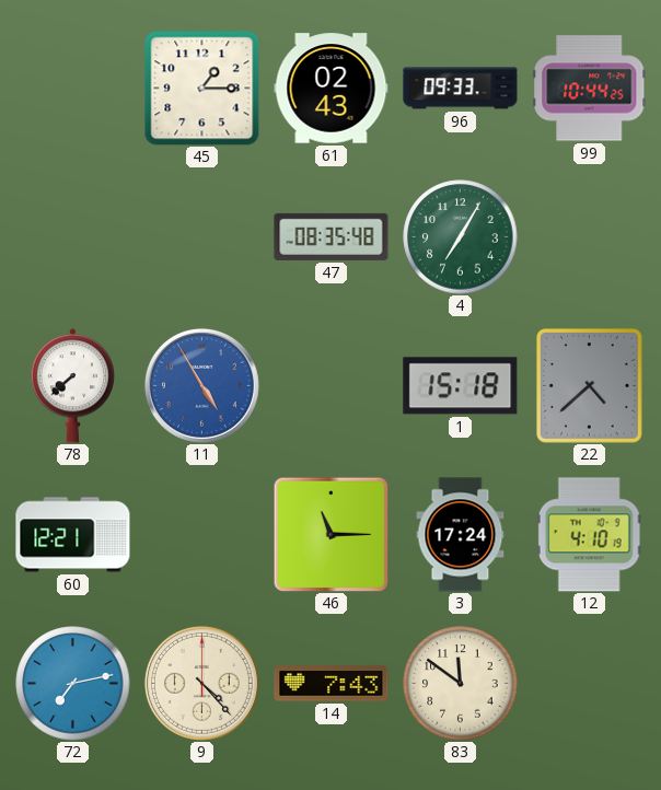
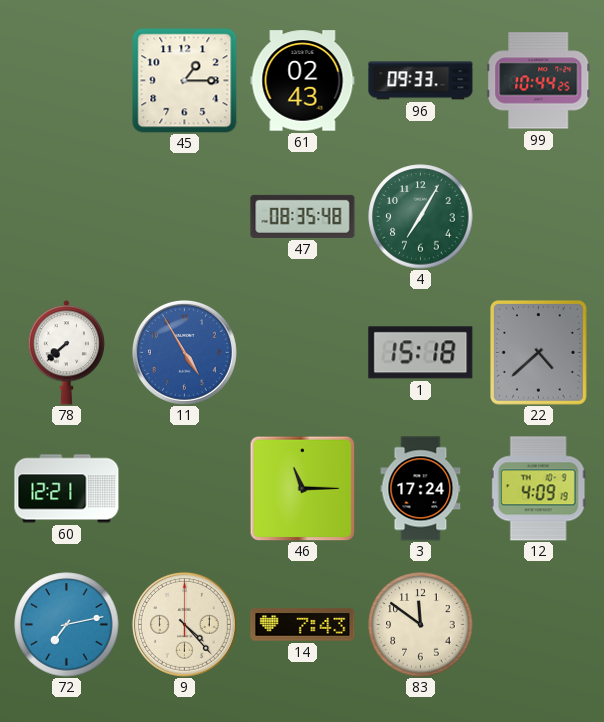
12: 4:10 -> 4:09 (538, 489)
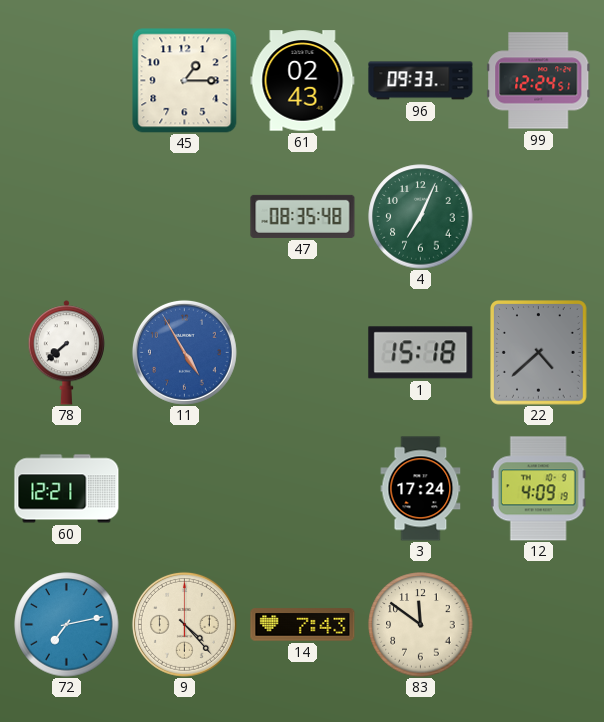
99: 10:44 -> 12:24 (539, 81)
4: 7:05 -> 7:04 (421, 217)
46: 11:15 -> none (302, 488)
